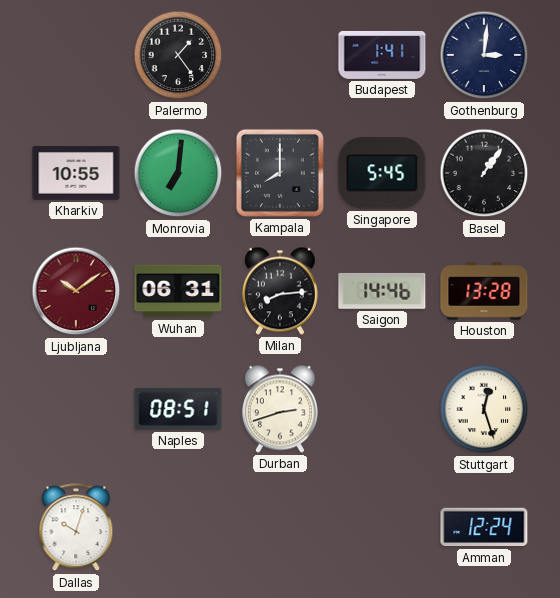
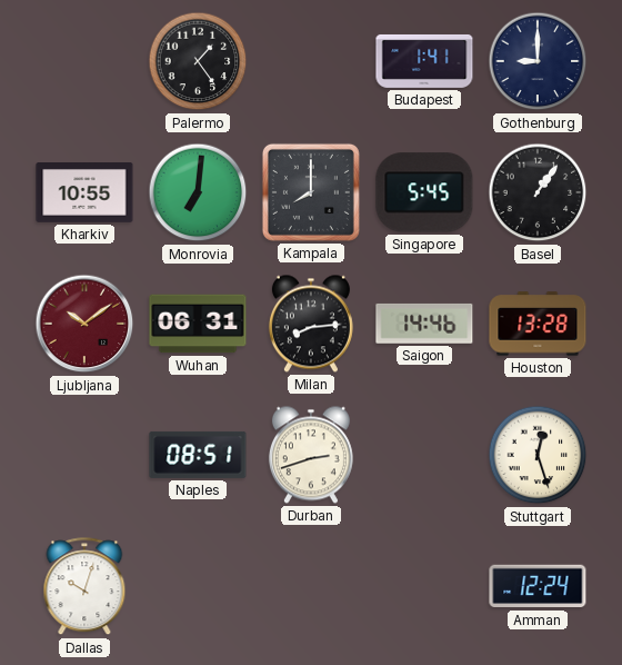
Gothenburg: 3:01 -> 9:00 (538, 61)
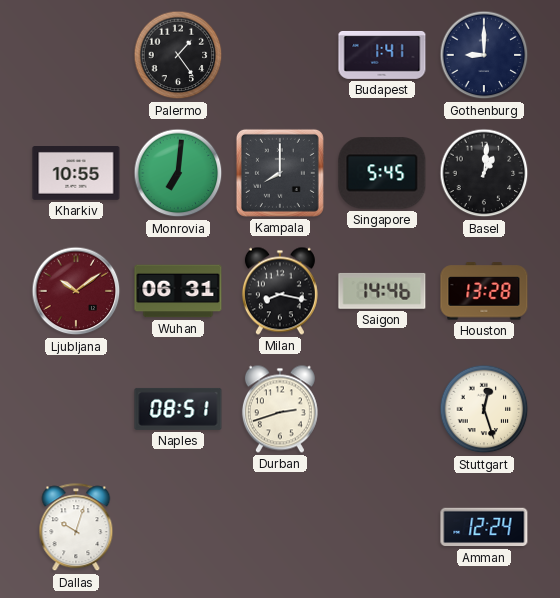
Basel: 1:06 -> 1:01 (484, 173)
Milan: 8:14 -> 8:17 (280, 291)
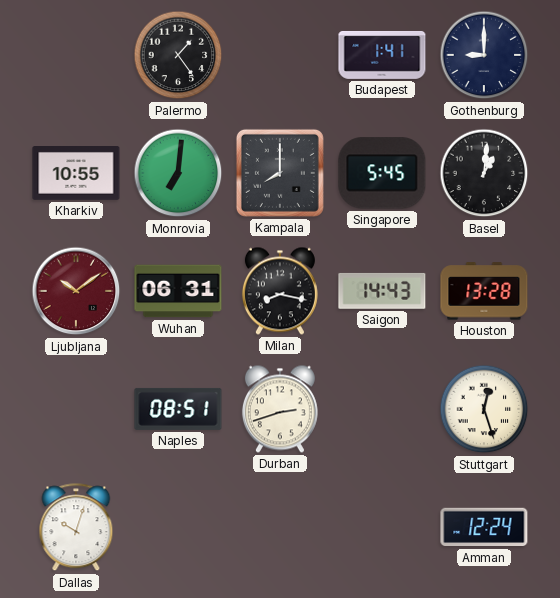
Saigon: 14:46 -> 14:43 (382, 291)
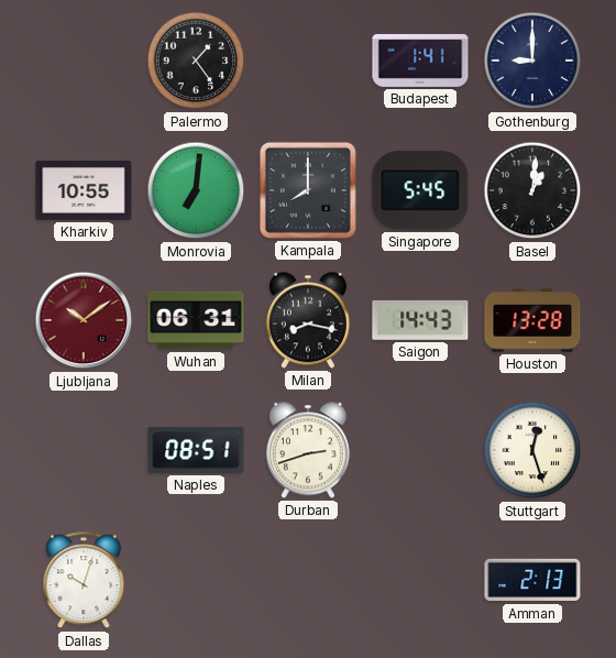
Amman: 12:24 -> 2:13 (532, 580)
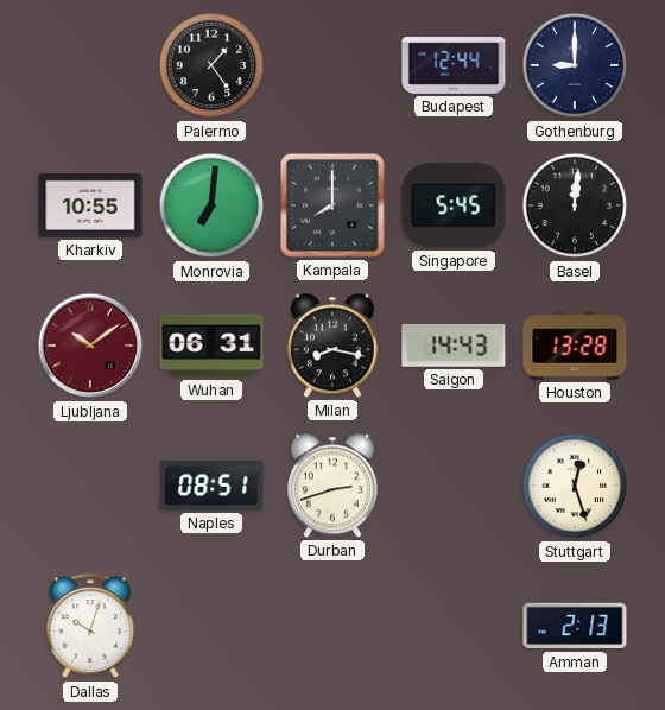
Budapest: 1:41 -> 12:44 (454, 65)
Basel: 1:01 -> 12:01 (575, 205)
